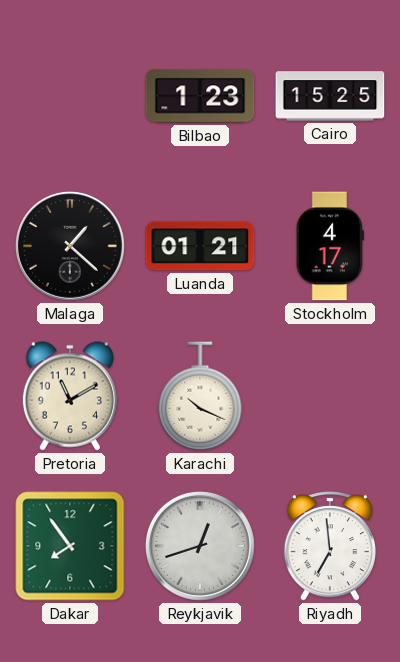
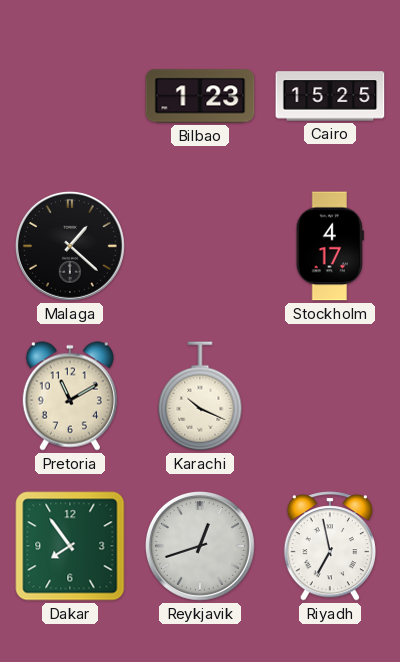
Luanda: 01:21 -> none (200, 246)
Riyadh: 6:59 -> 6:58 (330, 546)
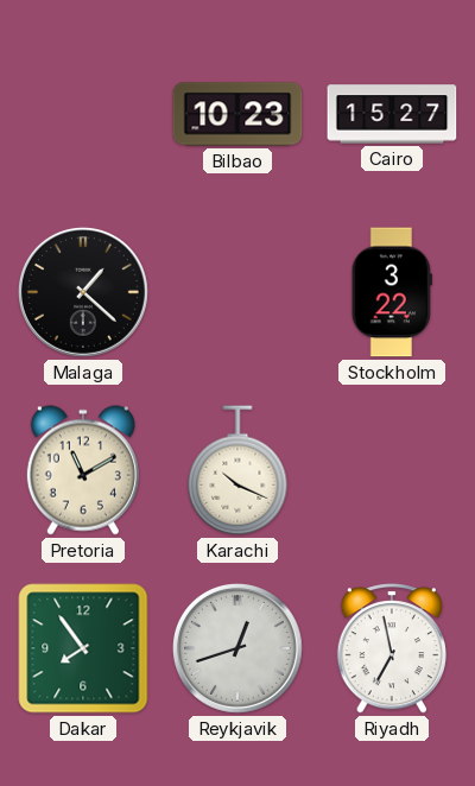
Bilbao: 1:23 -> 10:23 (237, 114)
Cairo: 15:25 -> 15:27 (392, 114)
Stockholm: 4:17 -> 3:22 (392, 292)
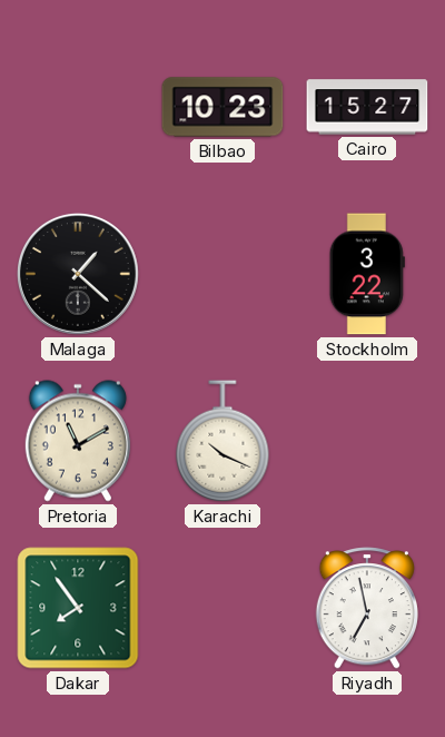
Reykjavik: 12:42 -> none (237, 648)
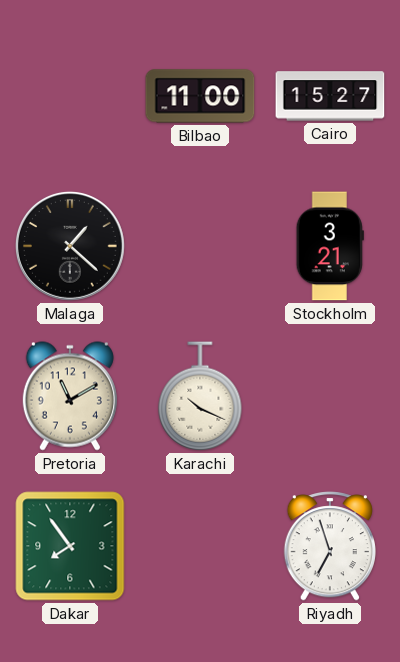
Bilbao: 10:23 -> 11:00 (200, 96)
Stockholm: 3:22 -> 3:21 (330, 246)
Riyadh: 6:58 -> 6:57 (330, 546)
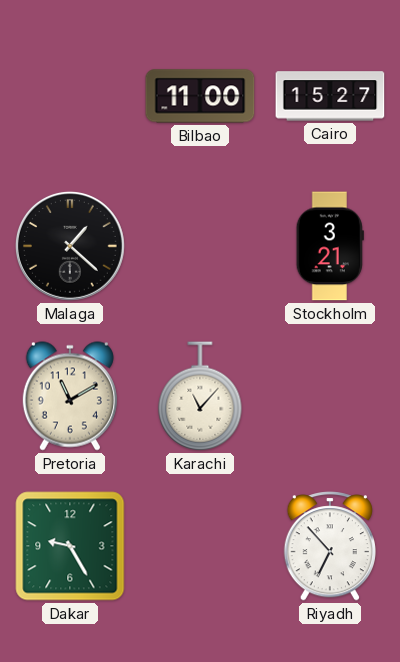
Karachi: 10:19 -> 11:07 (200, 396)
Dakar: 7:54 -> 9:25 (70, 546)
Riyadh: 6:57 -> 6:53 (330, 546)
